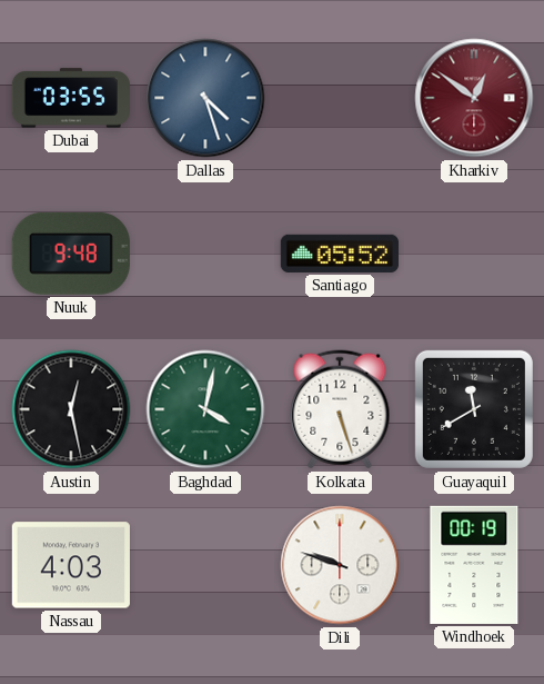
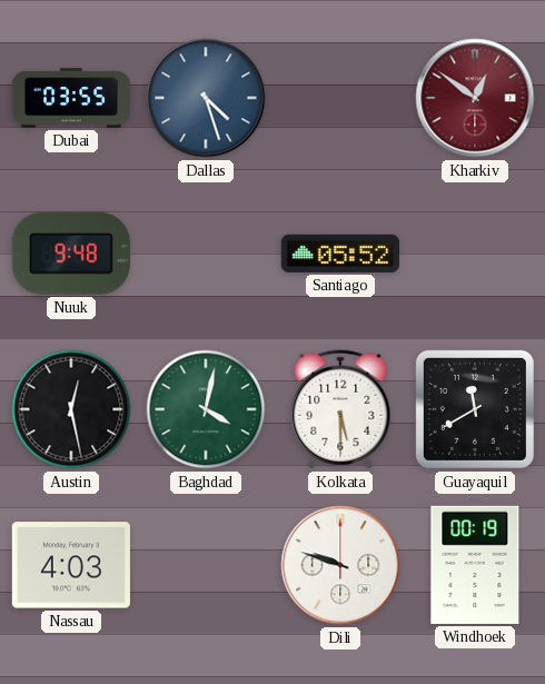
Kolkata: 5:27 -> 5:30 (340, 409)
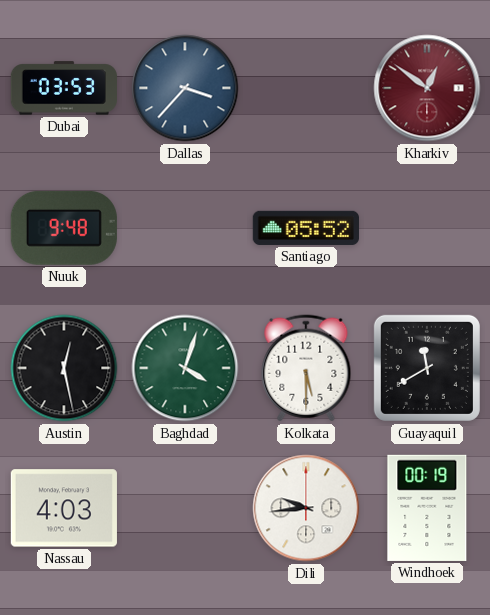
Dubai: 03:55 -> 03:53 (64, 88)
Dallas: 4:27 -> 3:37 (185, 88)
Baghdad: 4:02 -> 4:03 (185, 368)
Dili: 9:48 -> 9:44 (306, 508)
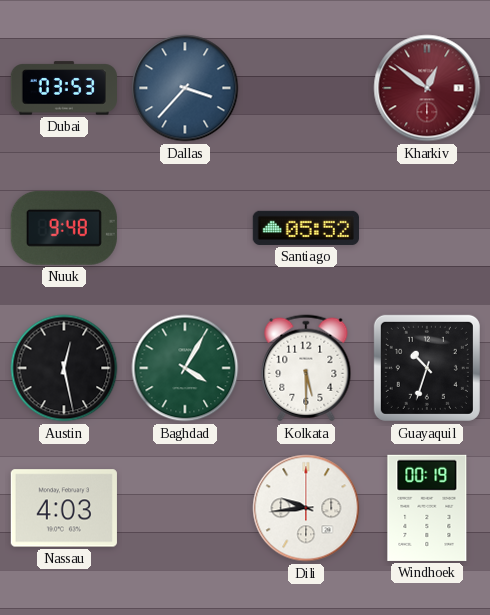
Baghdad: 4:03 -> 4:05 (185, 368)
Guayaquil: 11:40 -> 10:33 (427, 368)
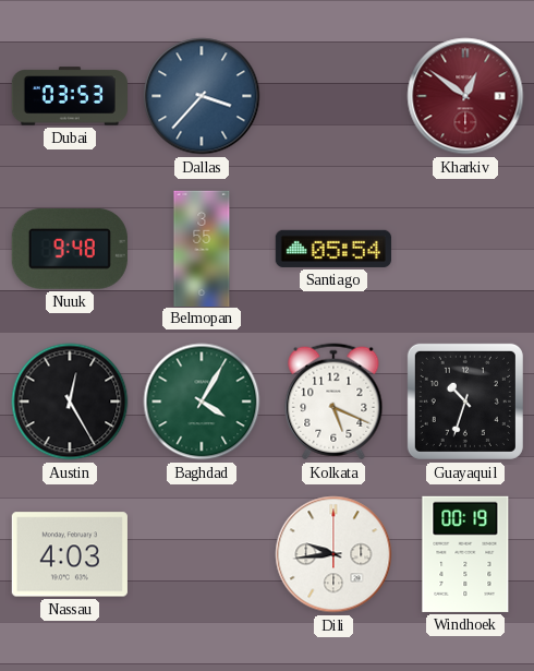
Belmopan: none -> 3:55 (202, 248)
Santiago: 05:52 -> 05:54 (333, 249)
Austin: 12:28 -> 12:25 (70, 402)
Kolkata: 5:30 -> 5:19 (333, 402)
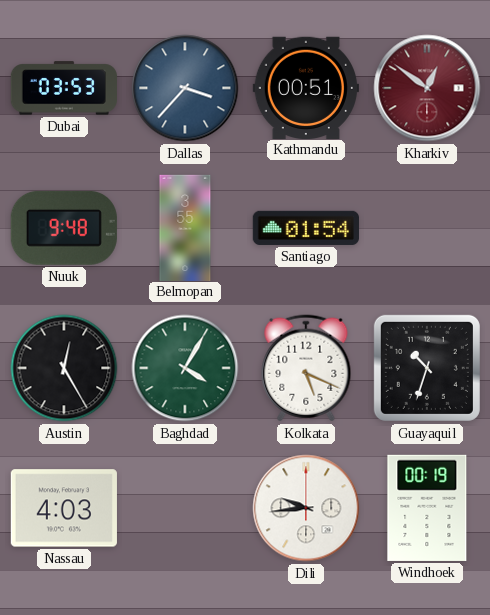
Kathmandu: none -> 00:51 (306, 87)
Santiago: 05:54 -> 01:54 (306, 228)
